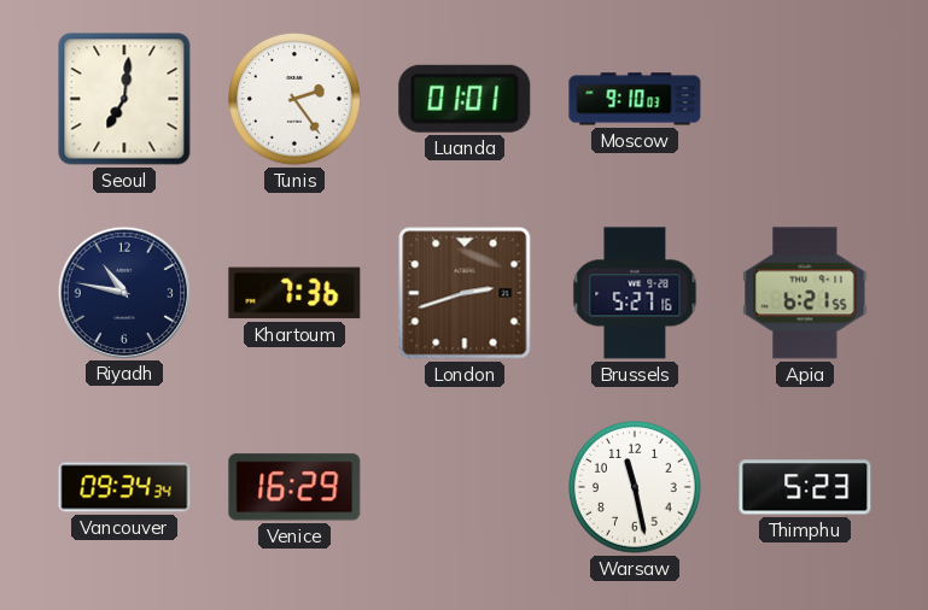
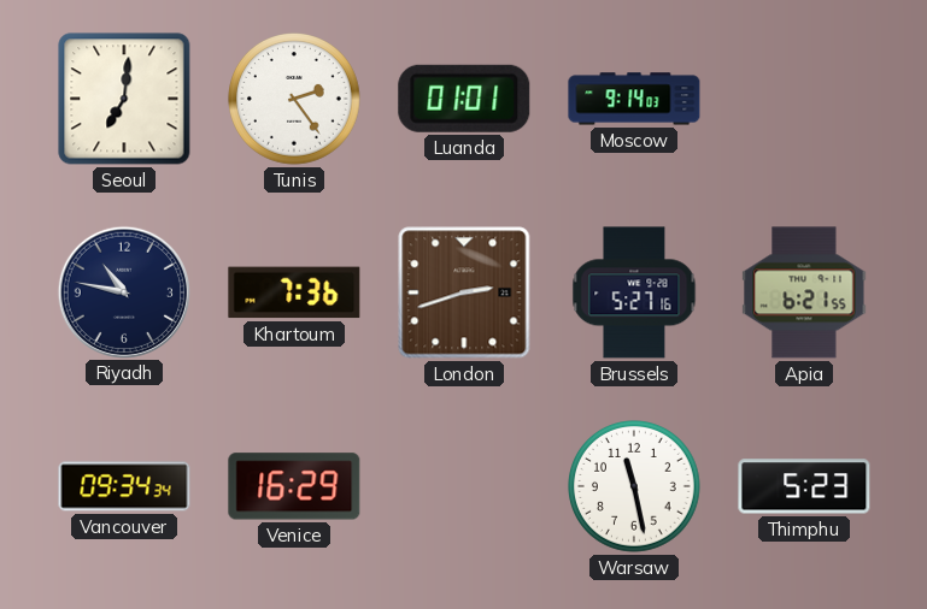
Moscow: 9:10 -> 9:14 (634, 99)
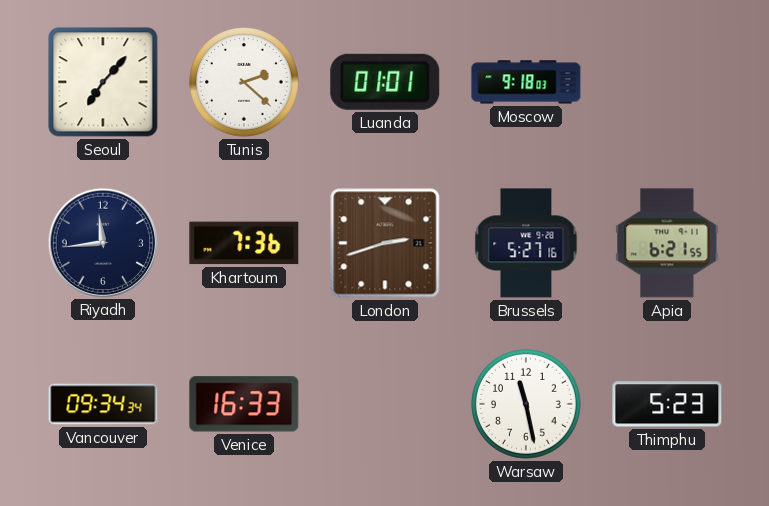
Seoul: 7:01 -> 7:07 (103, 82)
Tunis: 2:24 -> 2:22 (245, 83)
Moscow: 9:14 -> 9:18 (526, 82)
Riyadh: 10:47 -> 11:44 (102, 242)
Venice: 16:29 -> 16:33 (244, 404)
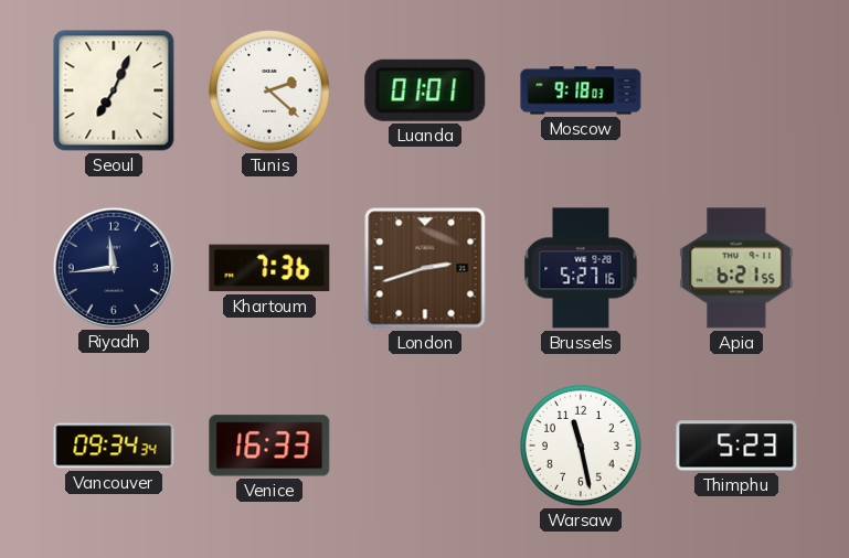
Seoul: 7:07 -> 7:04 (114, 90)
